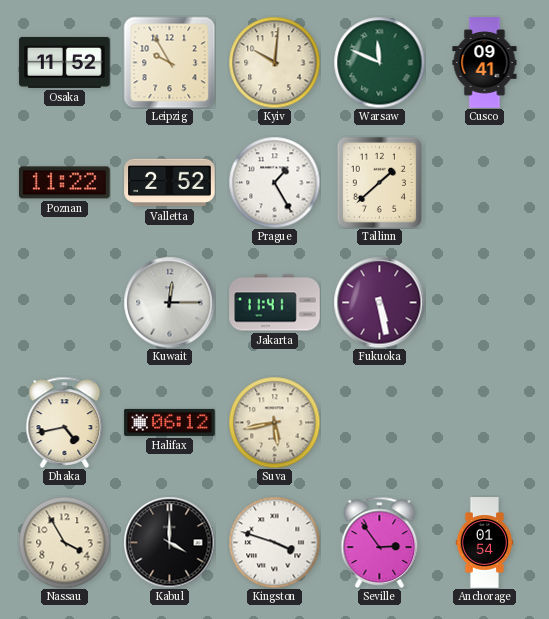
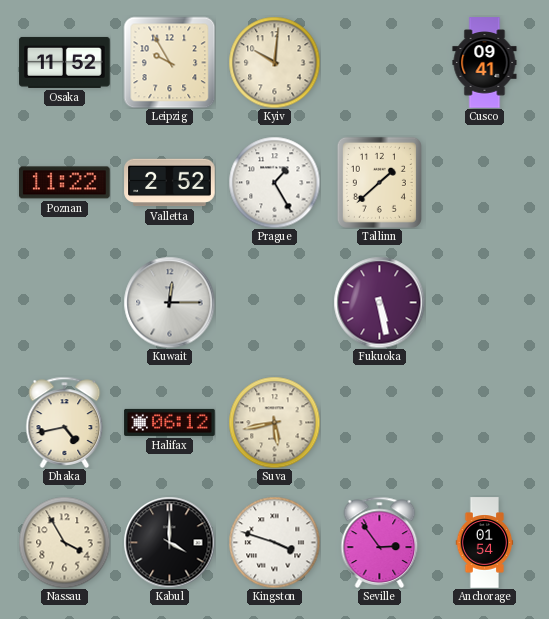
Warsaw: 11:49 -> none (379, 62)
Jakarta: 11:41 -> none (275, 303)
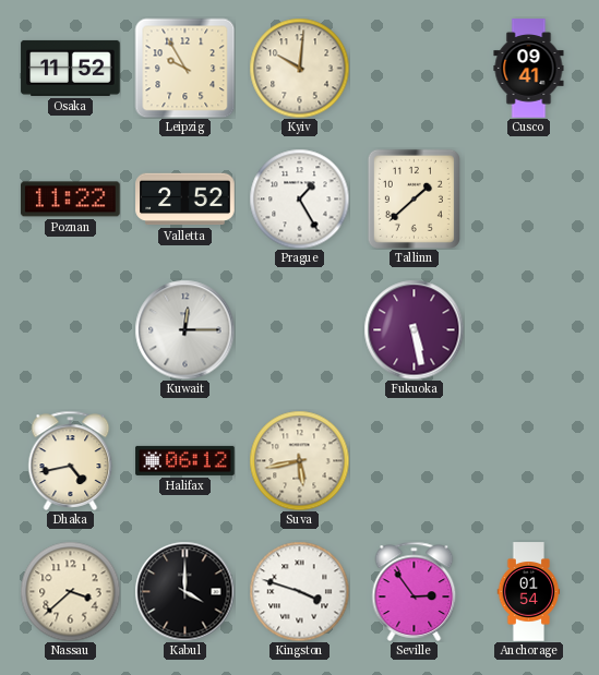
Nassau: 3:55 -> 3:38 (70, 591)
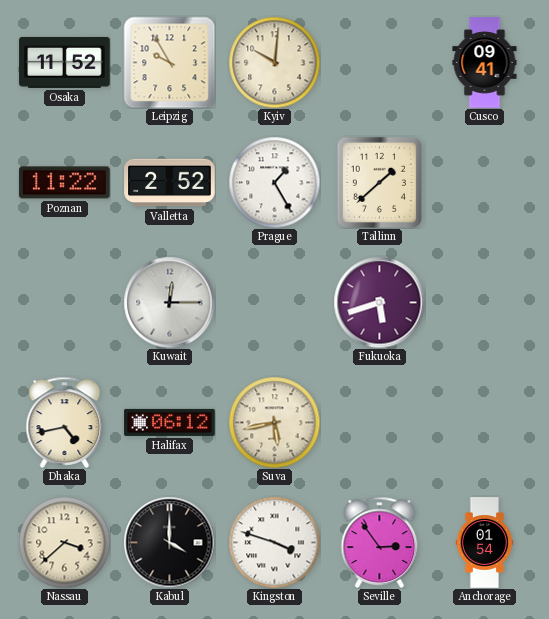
Fukuoka: 5:28 -> 5:42 (379, 302)
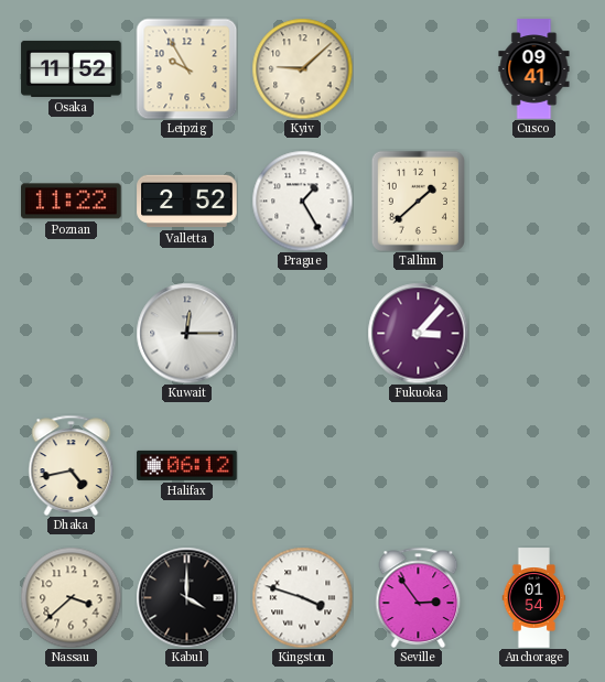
Kyiv: 10:01 -> 9:08 (302, 68)
Fukuoka: 5:42 -> 3:07 (418, 333)
Suva: 5:43 -> none (274, 422)
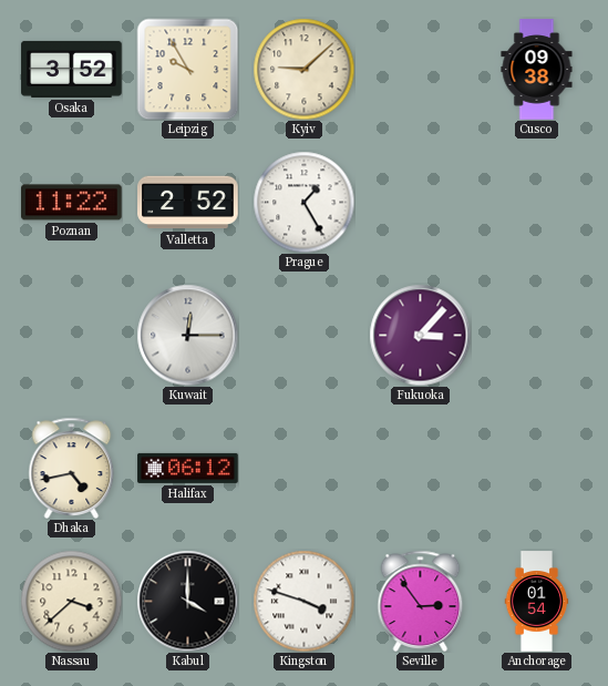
Osaka: 11:52 -> 3:52 (72, 69)
Cusco: 09:41 -> 09:38 (537, 70)
Tallinn: 1:38 -> none (418, 201)
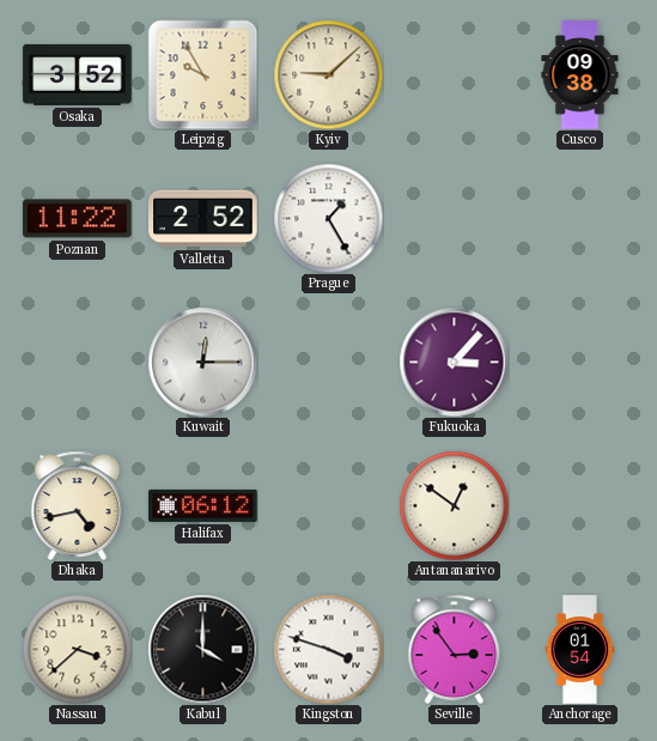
Antananarivo: none -> 12:51 (454, 505)
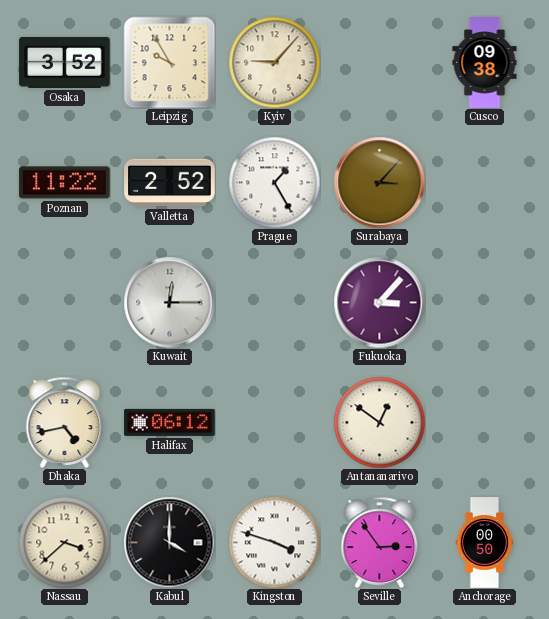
Kyiv: 9:08 -> 9:07 (274, 62)
Surabaya: none -> 3:07 (379, 182)
Anchorage: 01:54 -> 00:50 (485, 543)
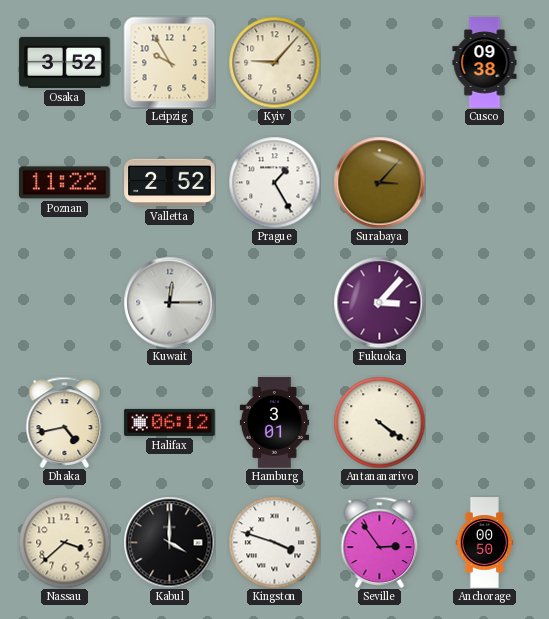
Hamburg: none -> 3:01 (274, 423)
Antananarivo: 12:51 -> 4:21 (379, 422)
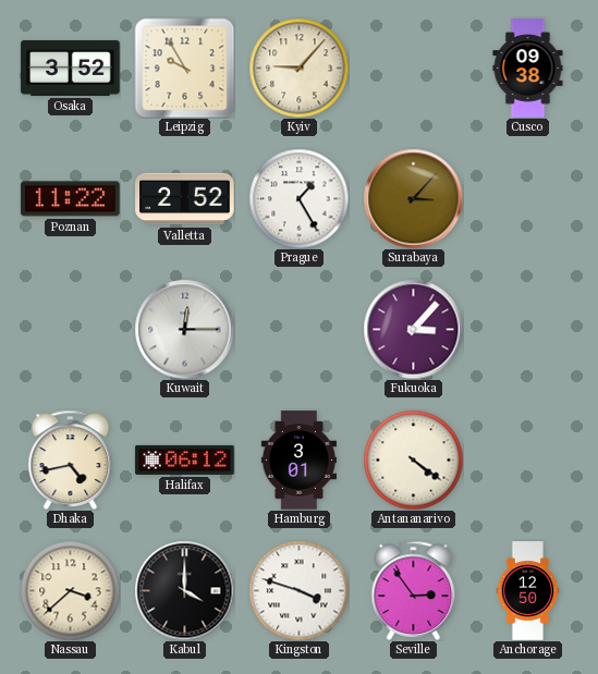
Anchorage: 00:50 -> 12:50 (528, 591)
